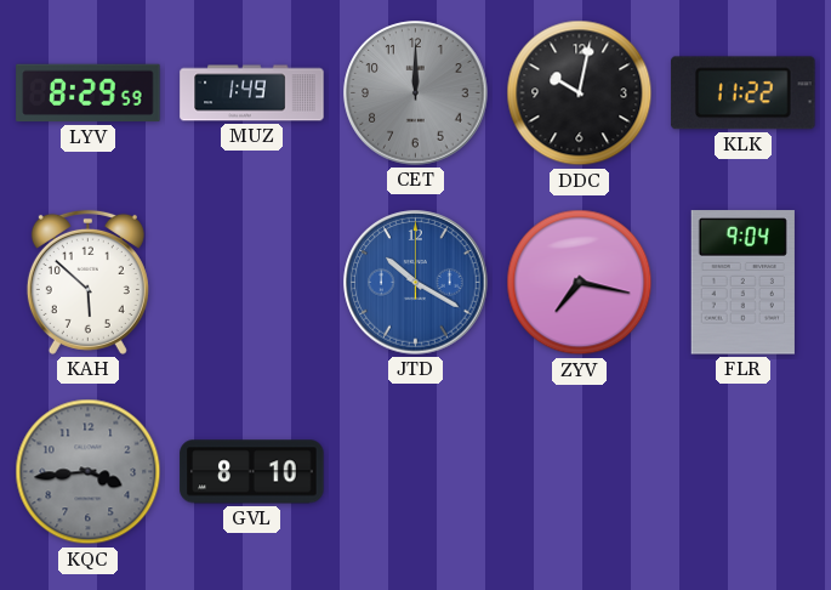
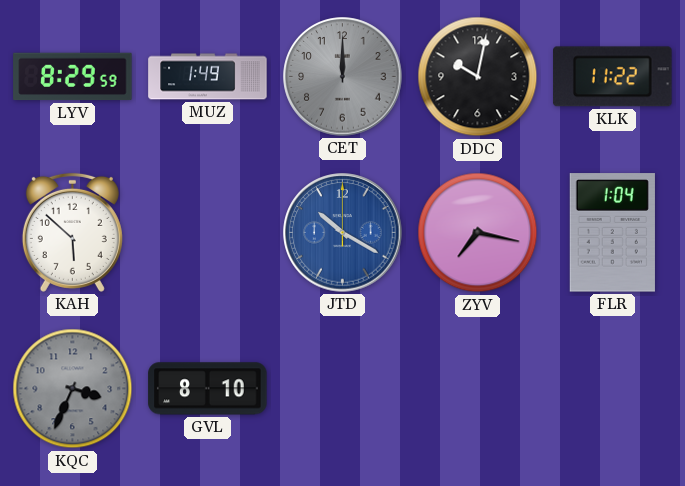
FLR: 9:04 -> 1:04 (612, 233)
KQC: 3:44 -> 3:34 (73, 389)
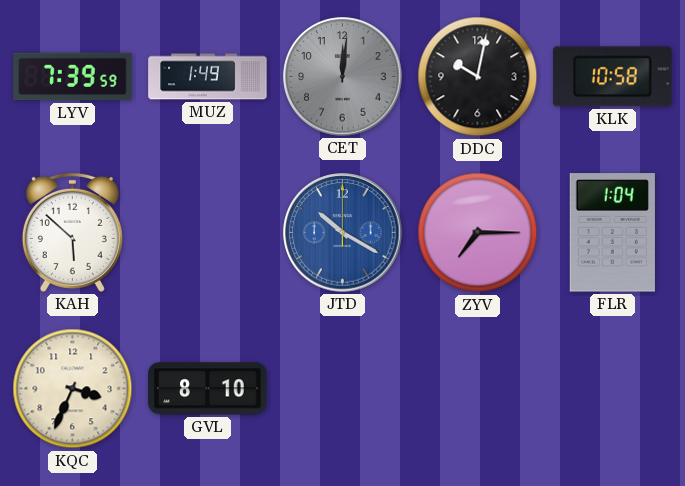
LYV: 8:29 -> 7:39 (73, 77)
CET: 12:00 -> 12:01 (343, 77)
KLK: 11:22 -> 10:58 (613, 77)
ZYV: 7:17 -> 7:15 (478, 233)
KQC dial: grey -> cream (73, 389)
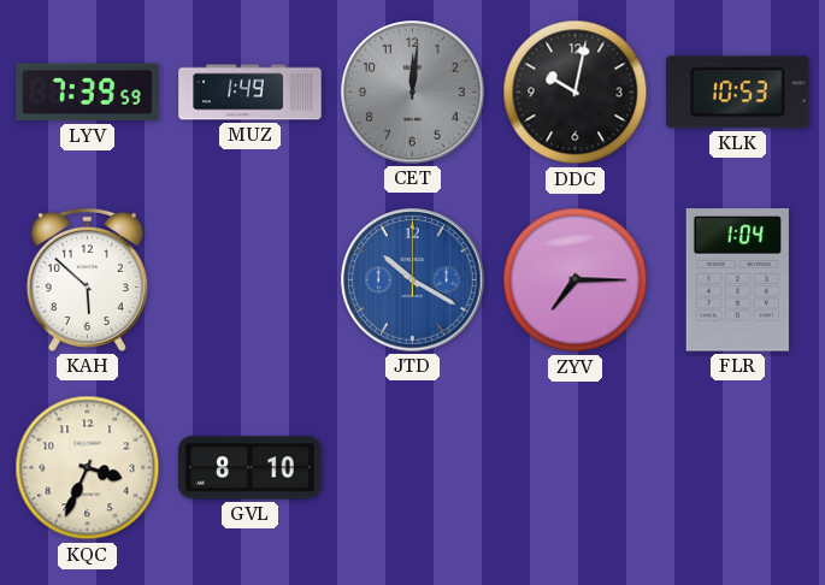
KLK: 10:58 -> 10:53 (738, 93)
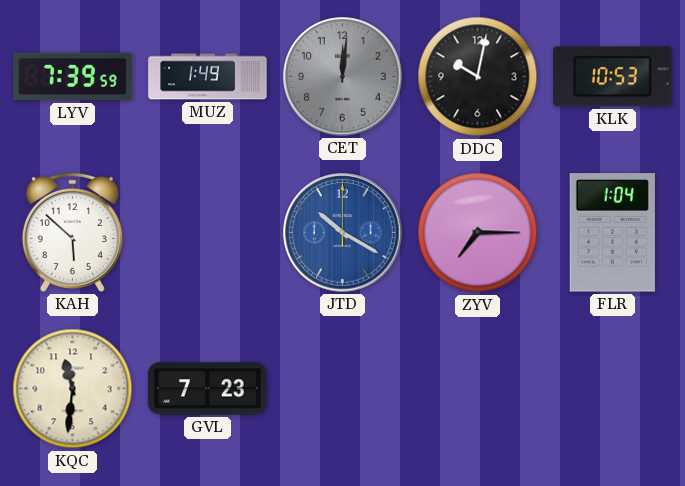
KQC: 3:34 -> 11:31 (73, 389)
GVL: 8:10 -> 7:23 (208, 389)
